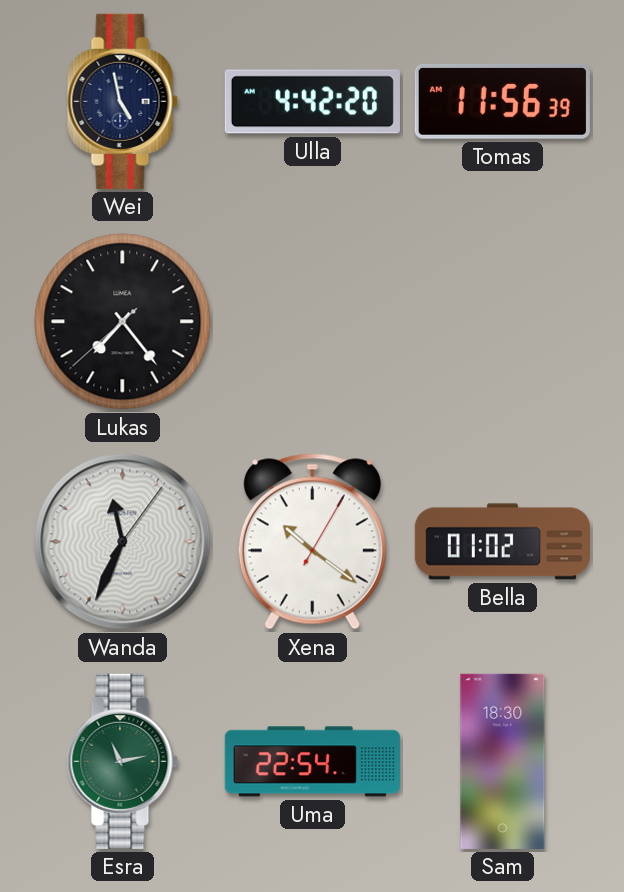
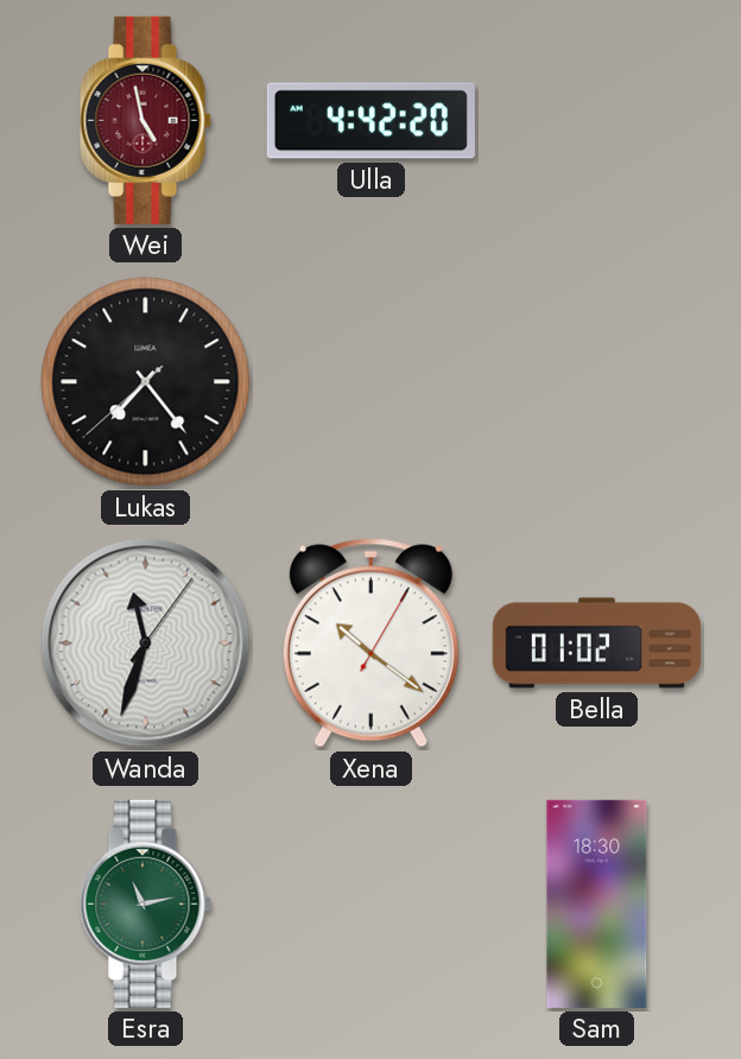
Wei dial: navy -> burgundy (145, 120)
Tomas: 11:56 -> none (502, 101)
Wanda: 11:34 -> 11:33 (146, 643)
Uma: 22:54 -> none (312, 762)
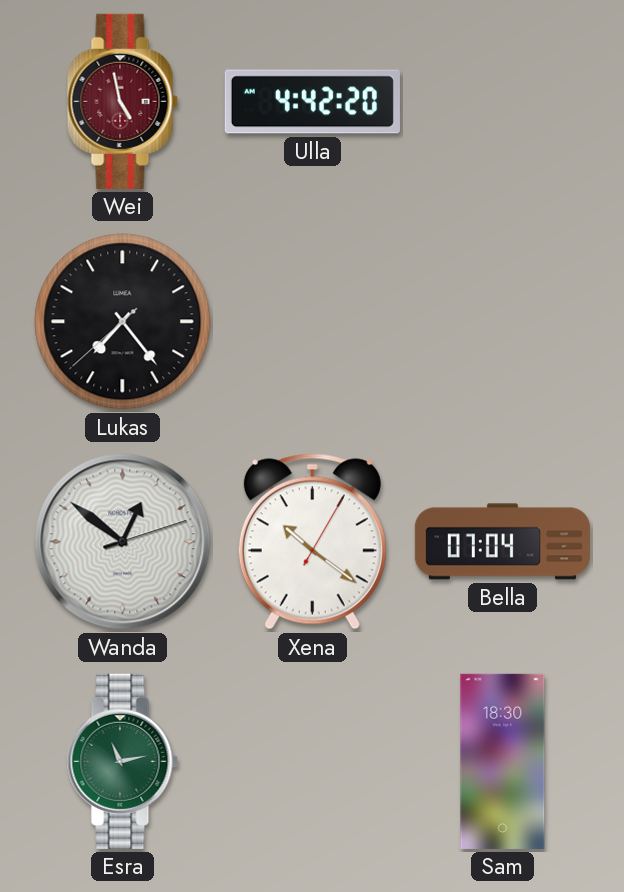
Wanda: 11:33 -> 12:51 (123, 542)
Bella: 01:02 -> 07:04 (502, 542)
